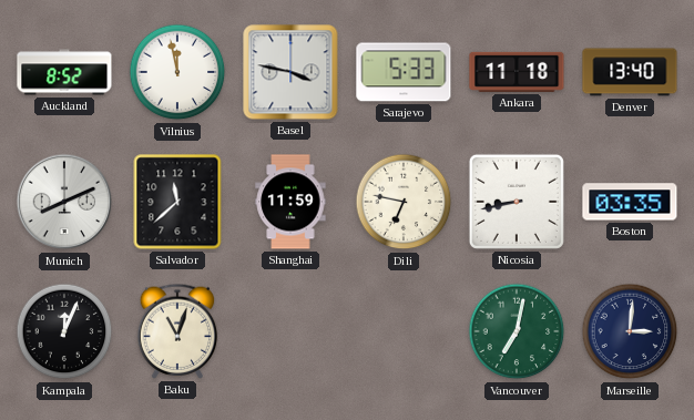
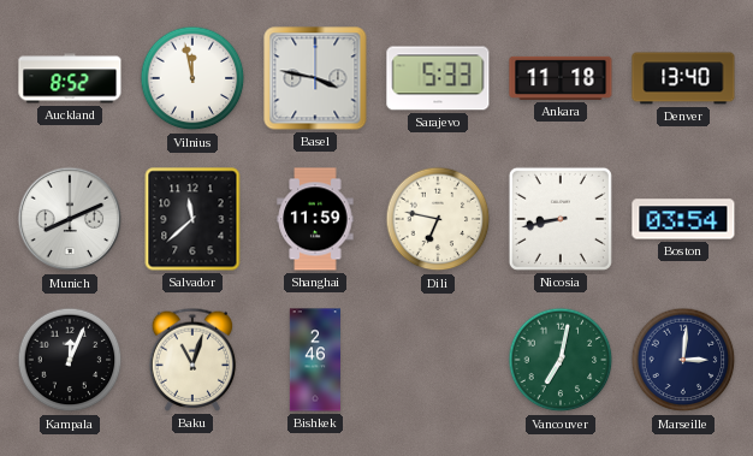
Boston: 03:35 -> 03:54 (683, 219)
Bishkek: none -> 2:46 (314, 360)
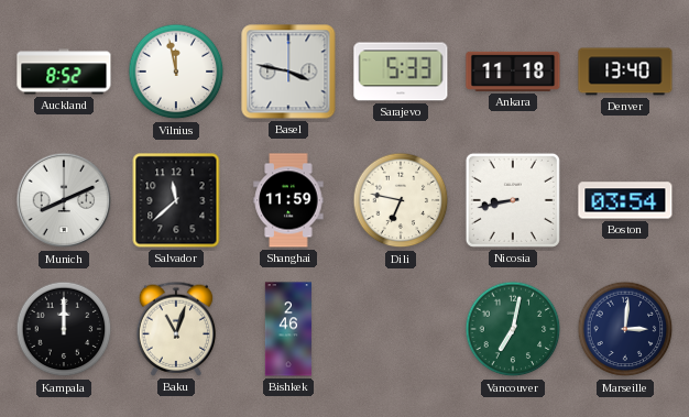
Kampala: 12:04 -> 12:00 (64, 329)
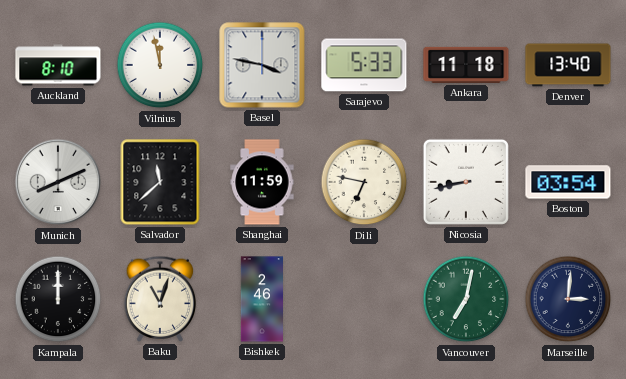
Auckland: 8:52 -> 8:10 (58, 65)
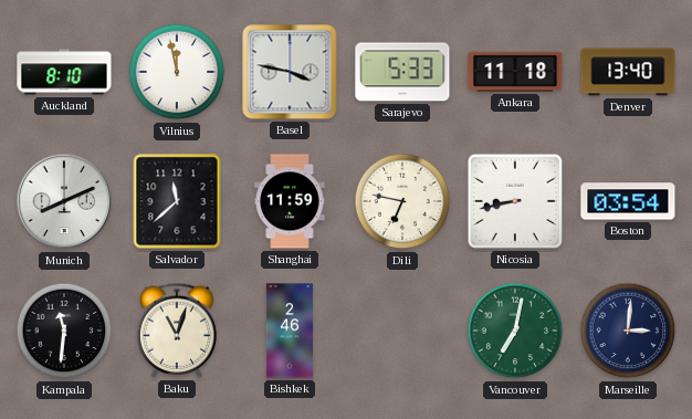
Kampala: 12:00 -> 11:31 (64, 331)
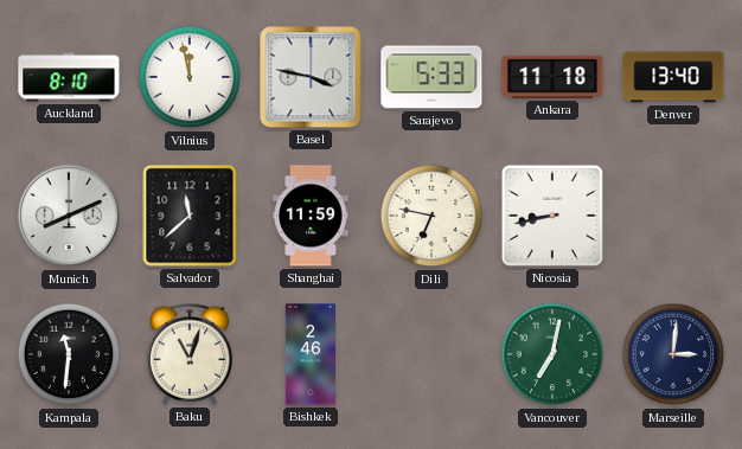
Boston: 03:54 -> none (628, 201)
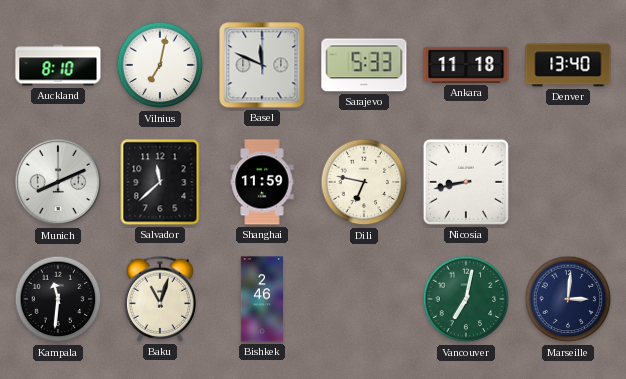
Vilnius: 11:58 -> 7:02 (160, 65)
Basel: 3:47 -> 11:49 (262, 65)
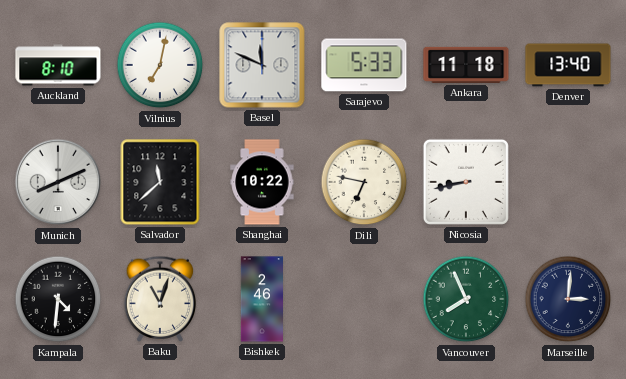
Shanghai: 11:59 -> 10:22 (262, 182)
Kampala: 11:31 -> 4:31 (58, 299)
Vancouver: 7:02 -> 7:56 (466, 299)
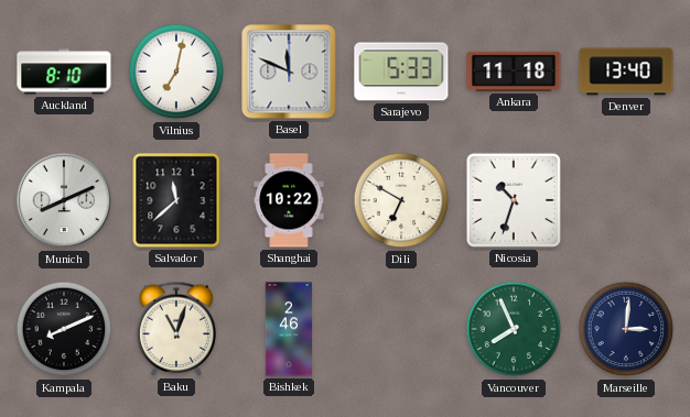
Dili: 6:47 -> 6:50 (401, 200)
Nicosia: 8:43 -> 10:33 (514, 200)
Kampala: 4:31 -> 8:11 (64, 329)
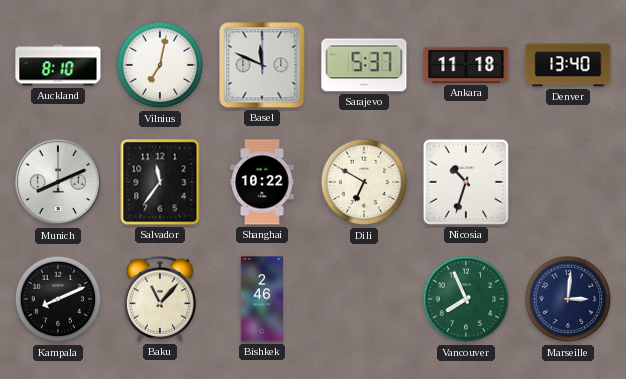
Sarajevo: 5:33 -> 5:37 (364, 65)
Salvador: 11:38 -> 11:36 (160, 182)
Baku: 11:03 -> 11:07 (160, 299)
